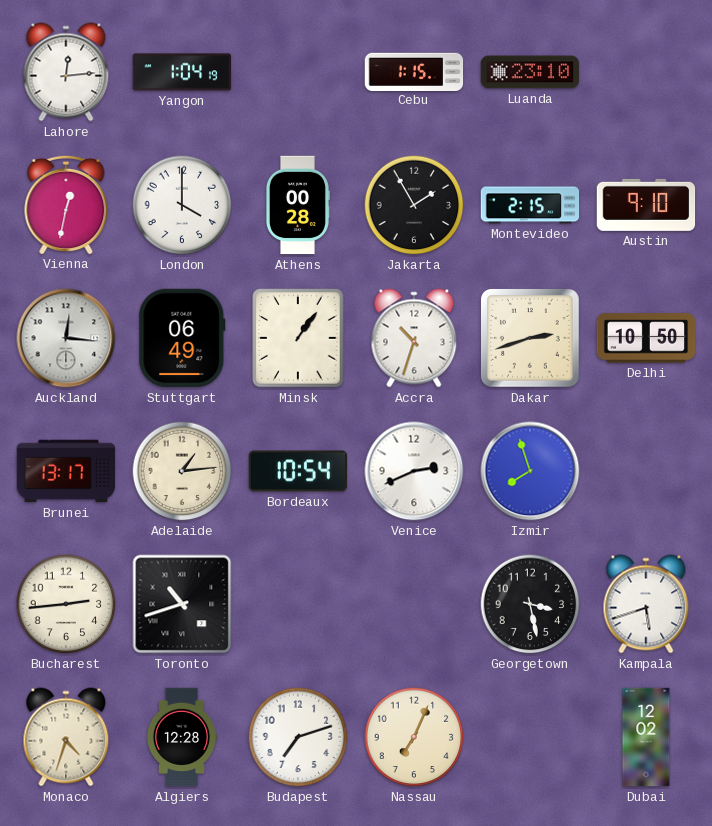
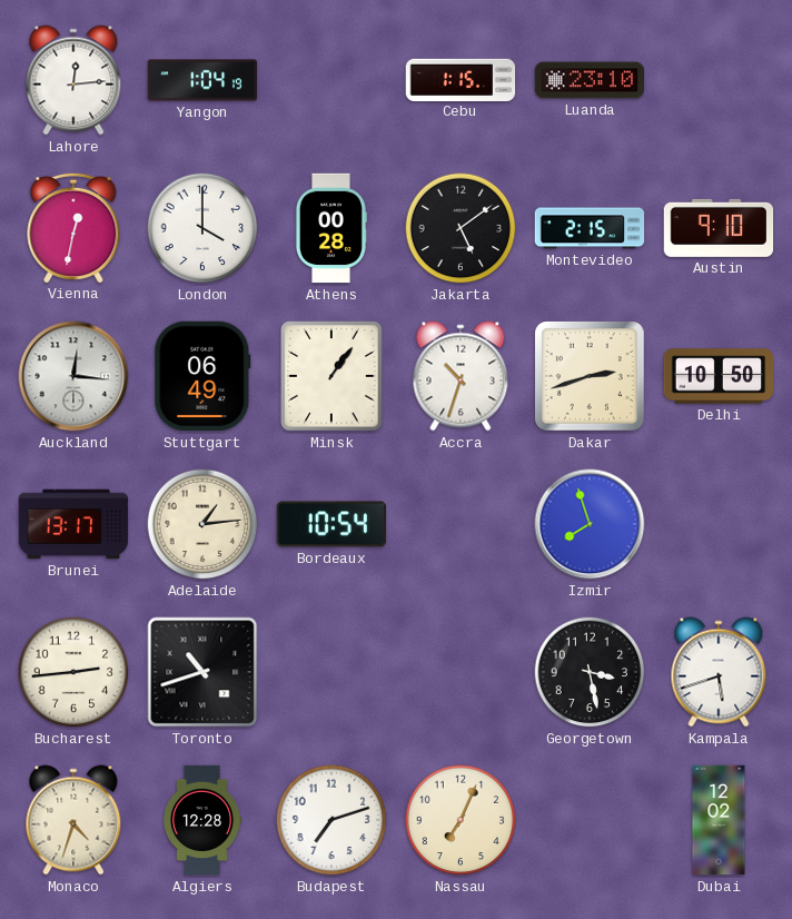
Jakarta: 1:55 -> 5:09 (461, 228)
Venice: 2:41 -> none (414, 471)
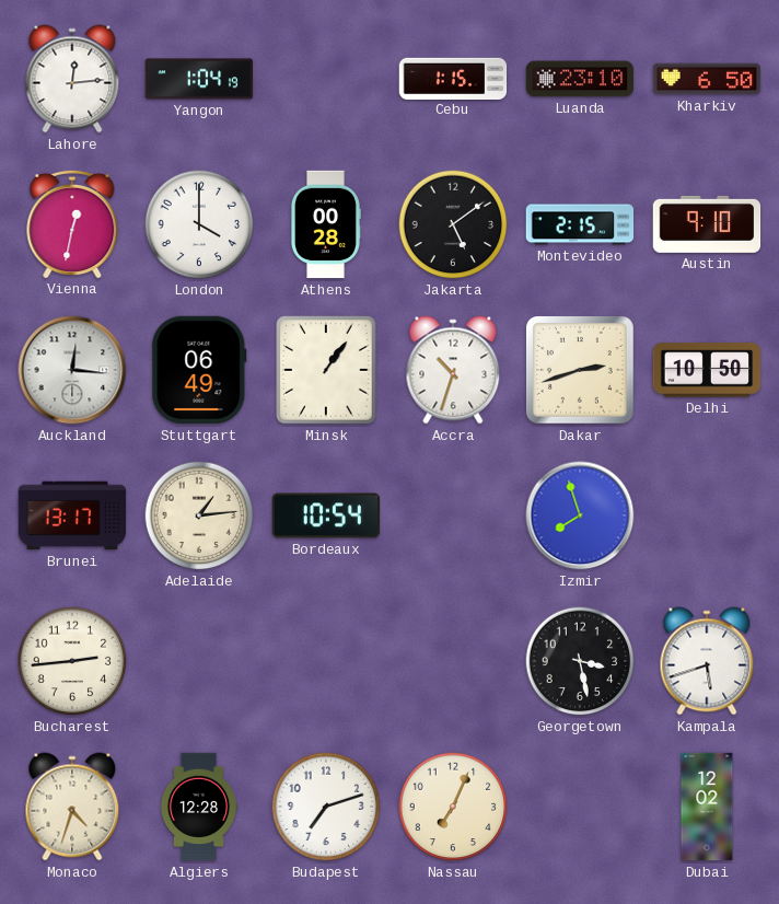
Kharkiv: none -> 6:50 (707, 79)
Toronto: 10:42 -> none (202, 672)
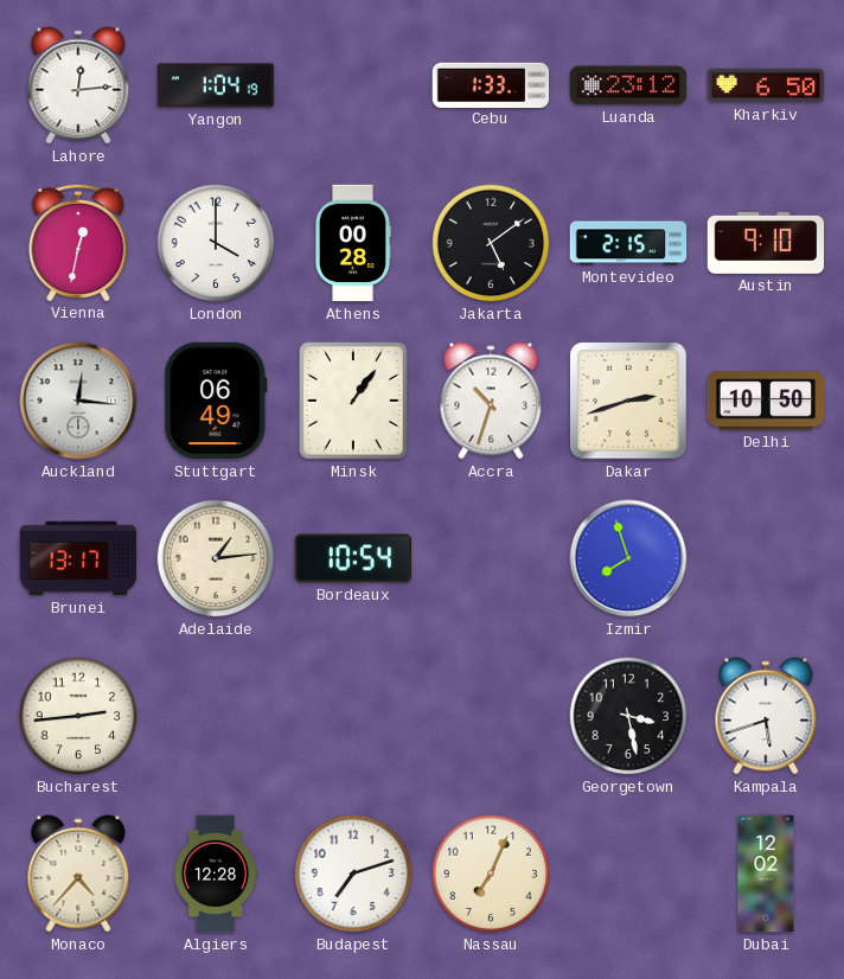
Cebu: 1:15 -> 1:33 (491, 84)
Luanda: 23:10 -> 23:12 (628, 85)
Monaco: 4:33 -> 4:37 (78, 874)
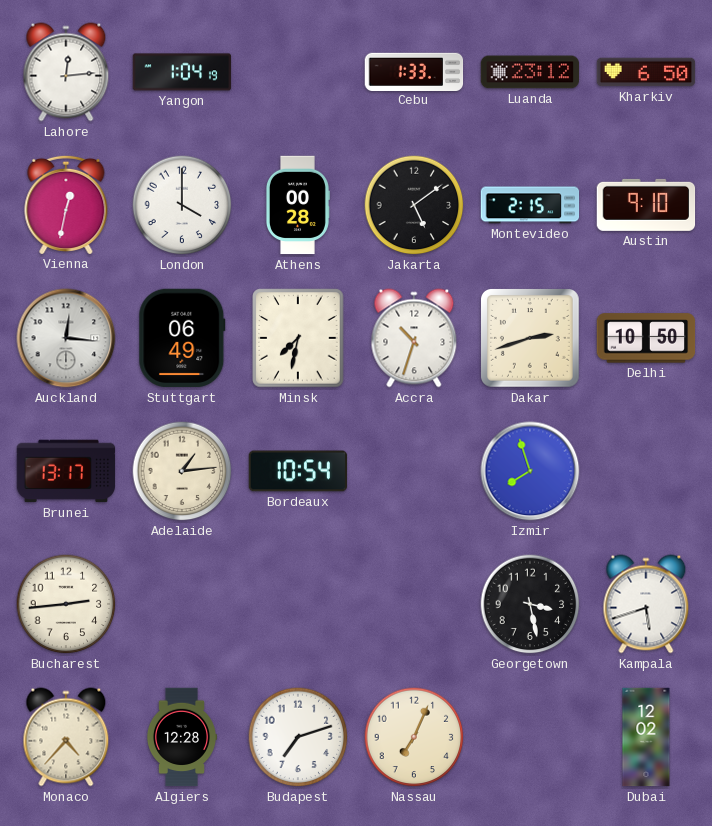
Minsk: 1:06 -> 7:32 (298, 338)
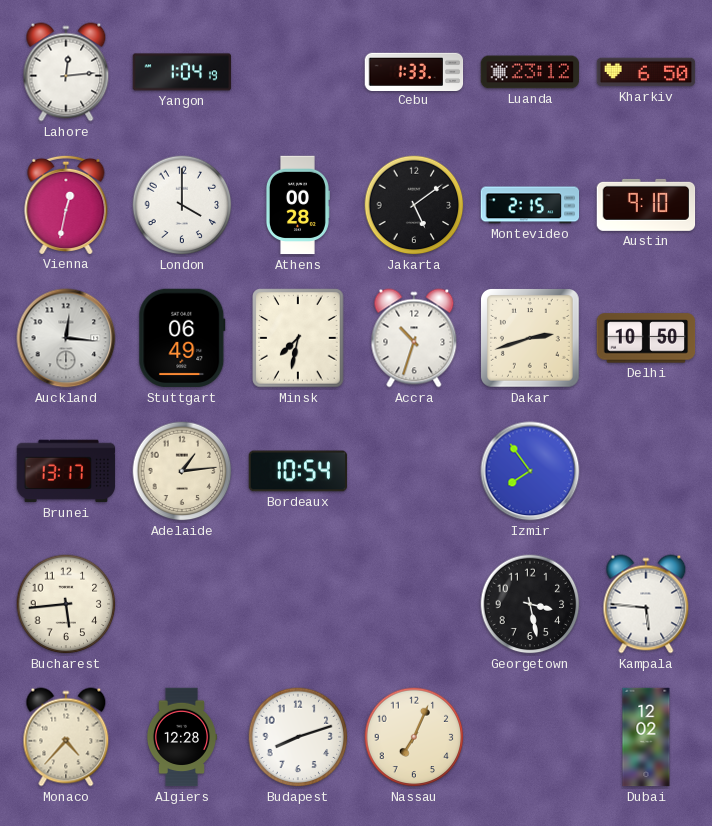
Izmir: 7:57 -> 7:54 (530, 471)
Bucharest: 2:44 -> 5:44 (66, 604)
Kampala: 5:42 -> 5:46 (646, 604)
Budapest: 7:12 -> 8:12 (298, 737)
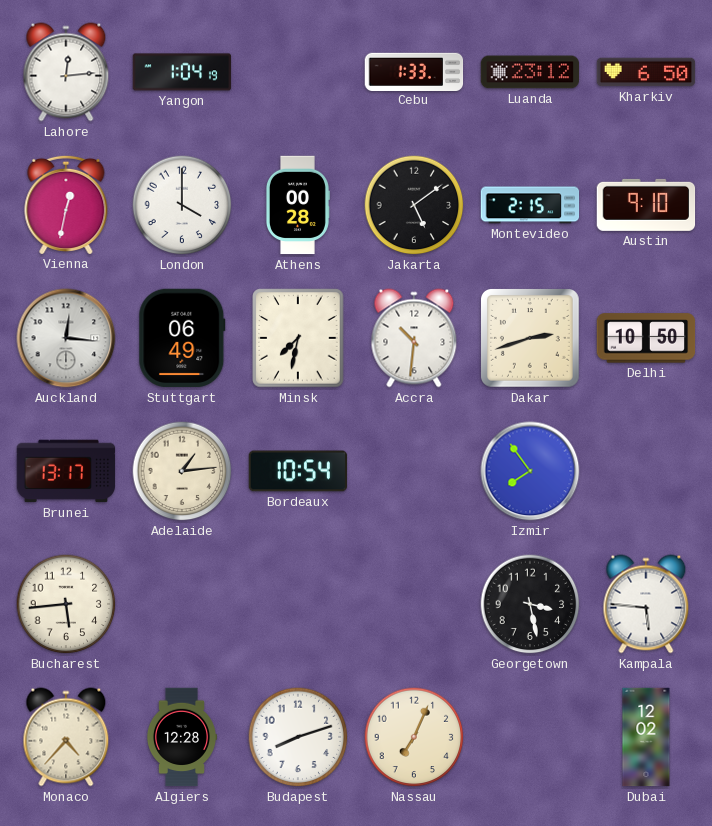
Accra: 10:33 -> 10:31 (414, 338)
